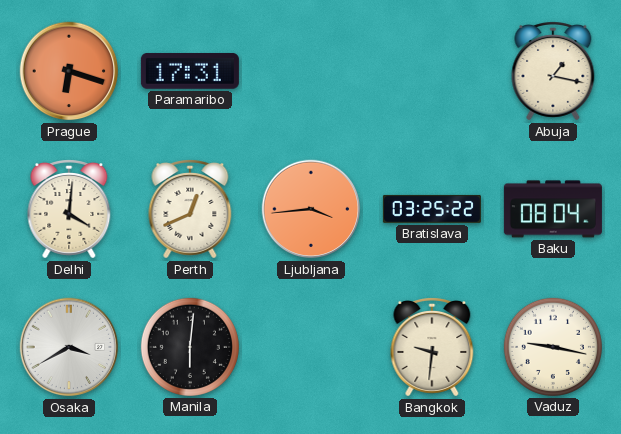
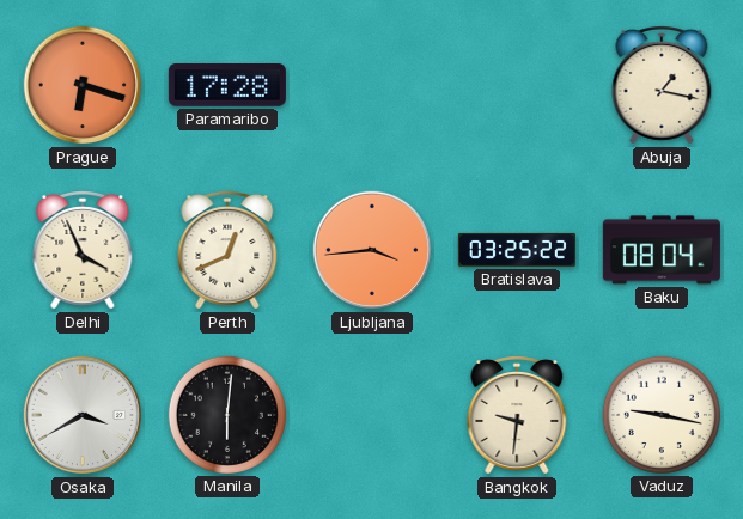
Paramaribo: 17:31 -> 17:28 (227, 86)
Delhi: 4:01 -> 3:56 (83, 251)
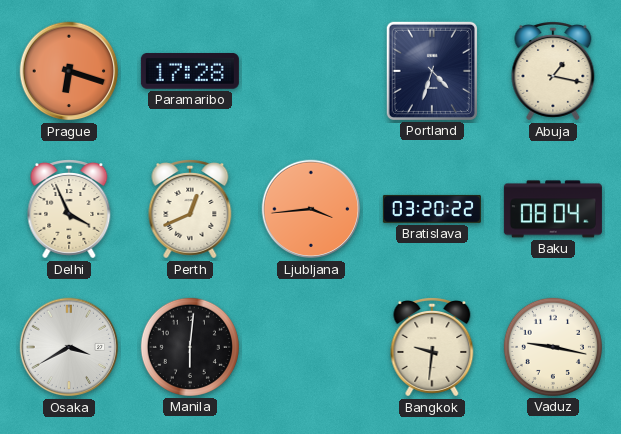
Portland: none -> 4:33 (432, 71)
Bratislava: 03:25 -> 03:20 (432, 209)
